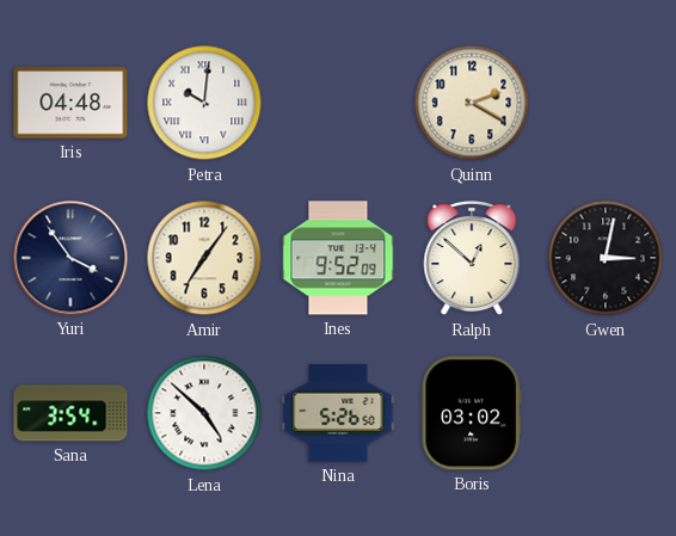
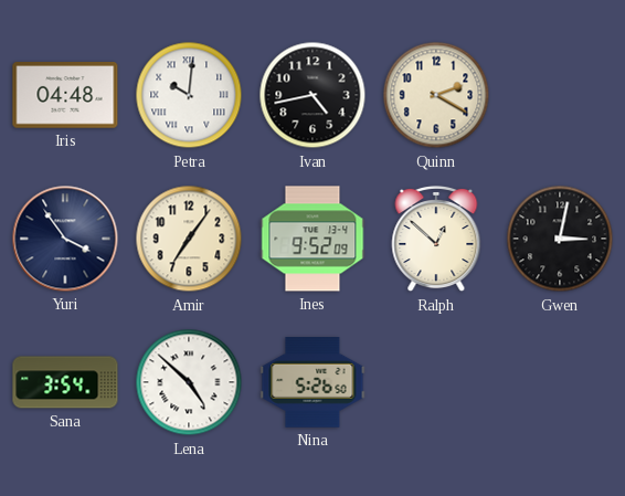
Ivan: none -> 4:43 (312, 95)
Boris: 03:02 -> none (471, 413)
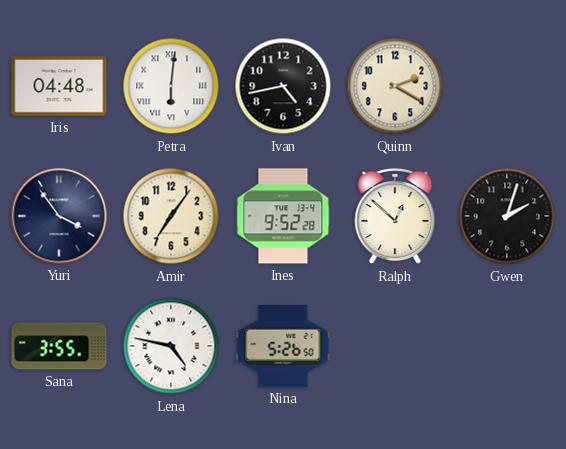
Petra: 10:01 -> 6:01 (171, 86)
Ines: 9:52:09 -> 9:52:28 (283, 216)
Gwen: 3:02 -> 2:03 (507, 216)
Sana: 3:54 -> 3:55 (59, 346)
Lena: 4:52 -> 4:47 (171, 346)
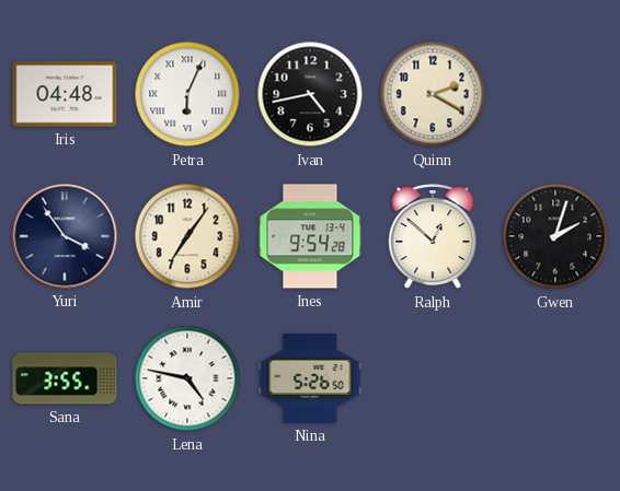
Petra: 6:01 -> 6:04 (187, 94)
Ines: 9:52 -> 9:54 (310, 236)
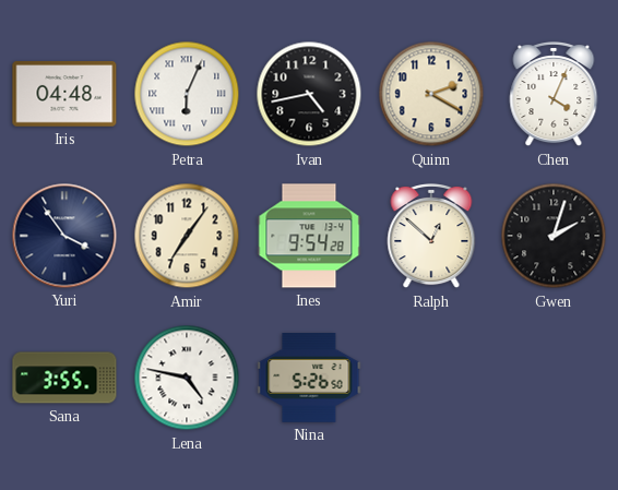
Chen: none -> 4:04 (554, 94)
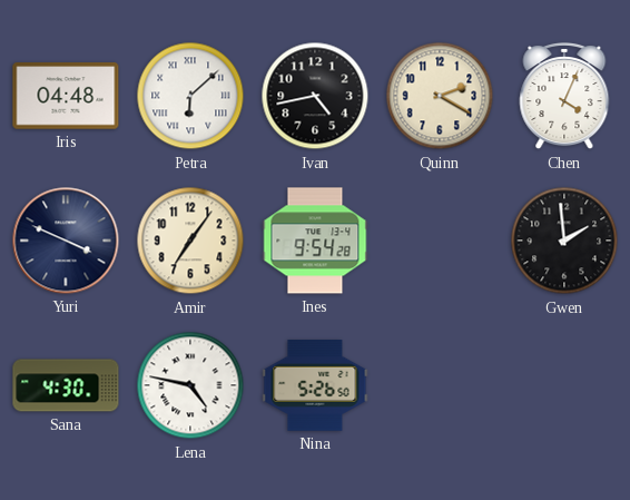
Petra: 6:04 -> 6:08 (190, 96)
Yuri: 3:54 -> 3:49 (66, 241)
Ralph: 12:52 -> none (431, 236)
Gwen: 2:03 -> 1:59 (564, 241)
Sana: 3:55 -> 4:30 (66, 385)
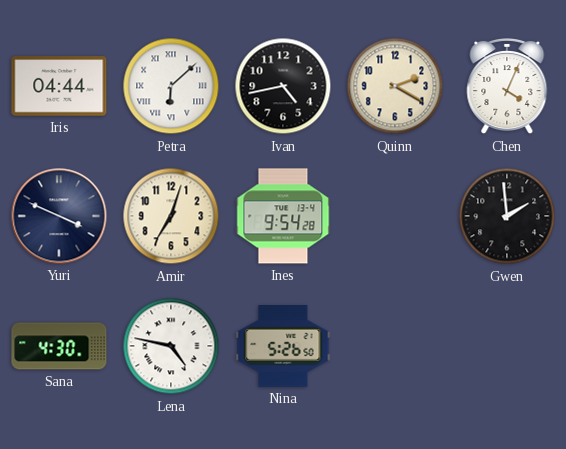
Iris: 04:48 -> 04:44 (59, 86)
Amir: 7:06 -> 7:03 (171, 216)
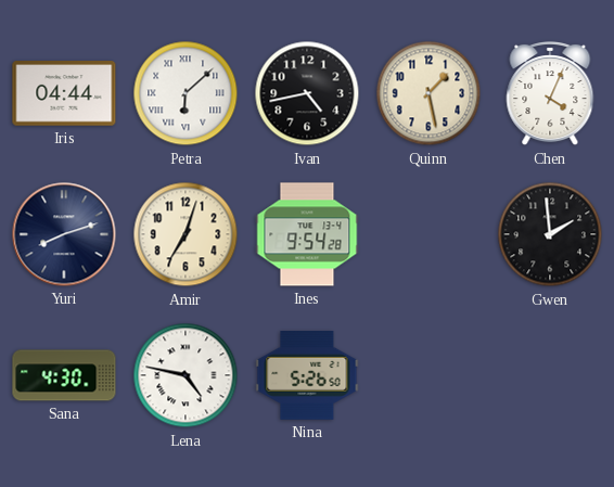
Quinn: 2:20 -> 1:28 (428, 93)
Yuri: 3:49 -> 8:12 (64, 234)
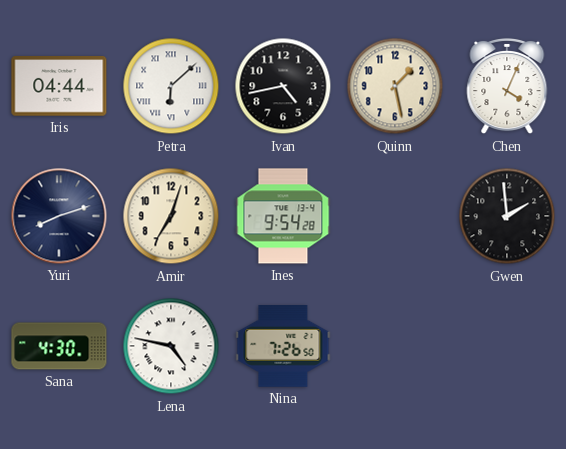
Nina: 5:26 -> 7:26 (283, 347)
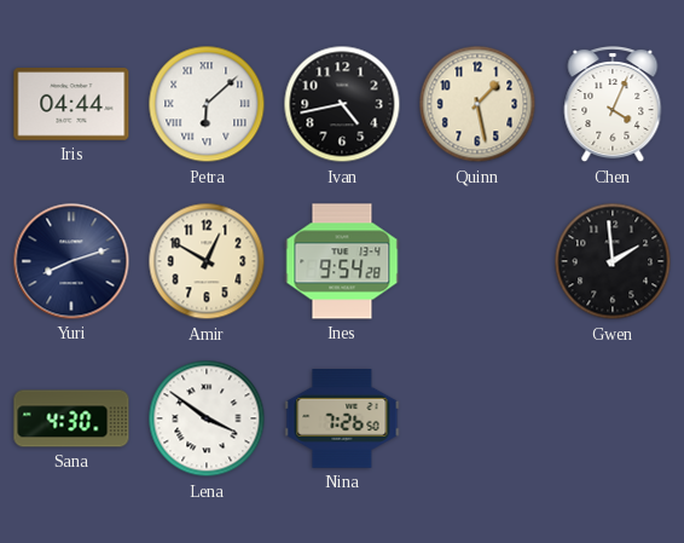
Amir: 7:03 -> 12:50 (207, 261)
Lena: 4:47 -> 3:51 (207, 418)
